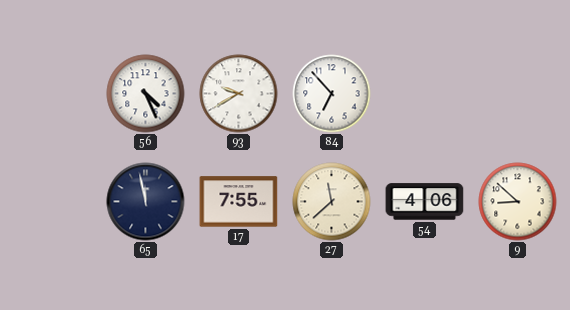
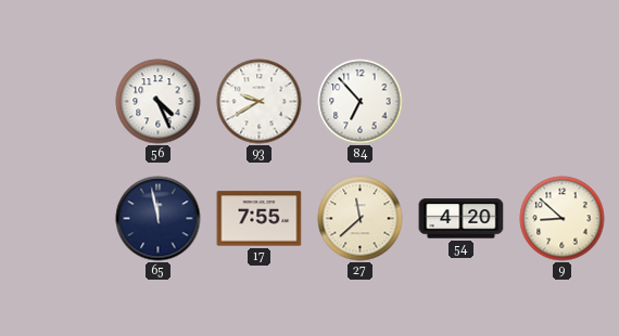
54: 4:06 -> 4:20 (462, 219)
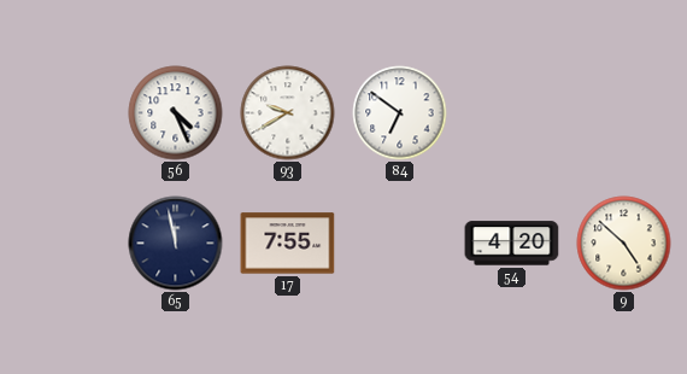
84: 6:53 -> 6:51 (400, 113)
27: 11:38 -> none (361, 219)
9: 8:52 -> 4:52 (624, 244)
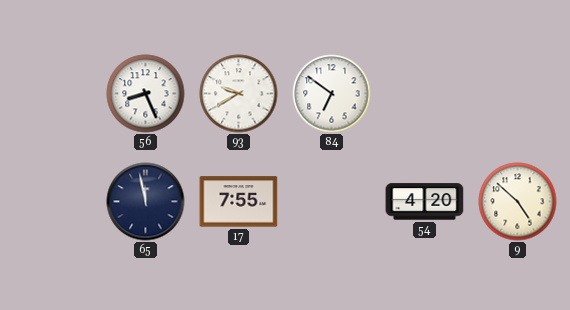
56: 4:26 -> 8:26 (146, 94)
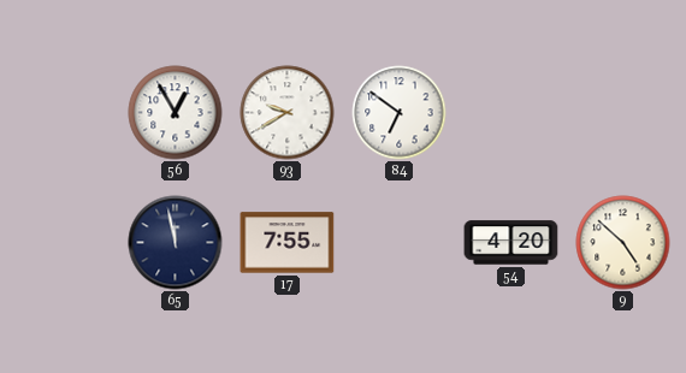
56: 8:26 -> 12:55 (176, 113)
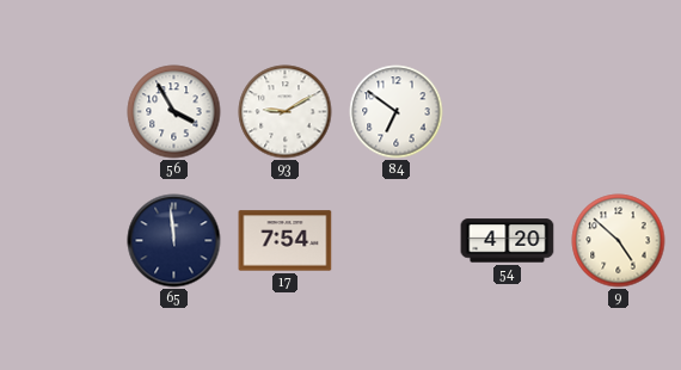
56: 12:55 -> 3:55 (174, 112)
93: 9:40 -> 9:10 (286, 112)
65: 11:58 -> 11:59 (174, 241)
17: 7:55 -> 7:54 (286, 241)
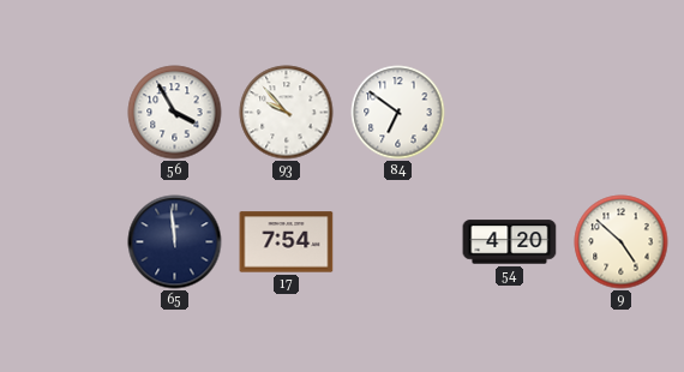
93: 9:10 -> 9:53 (287, 113)
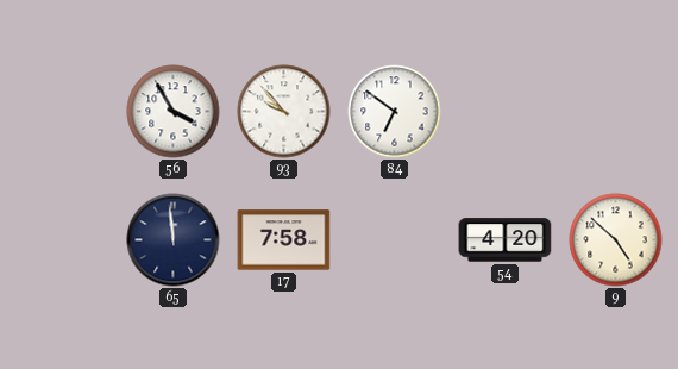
17: 7:54 -> 7:58 (284, 240)
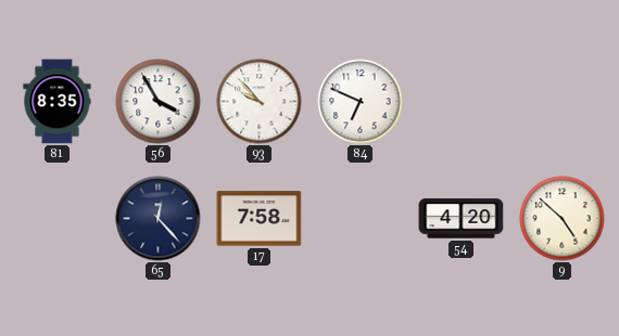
81: none -> 8:35 (58, 102)
84: 6:51 -> 6:49 (361, 102)
65: 11:59 -> 12:23 (159, 219)
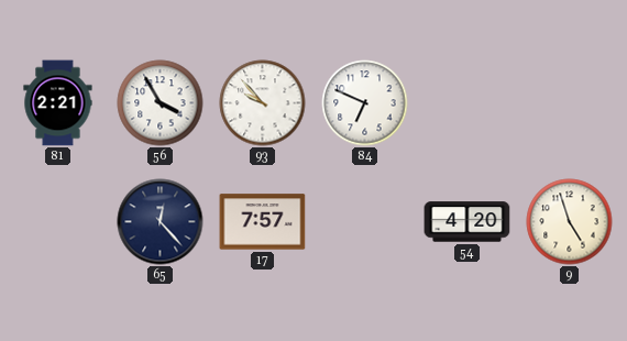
81: 8:35 -> 2:21 (58, 103)
17: 7:58 -> 7:57 (263, 222)
9: 4:52 -> 4:57 (570, 222)
